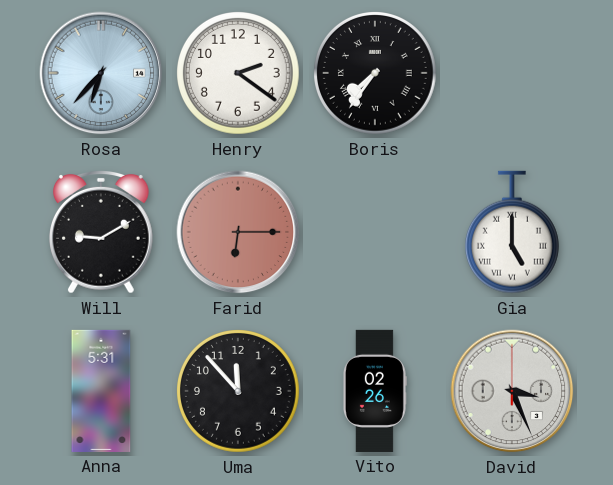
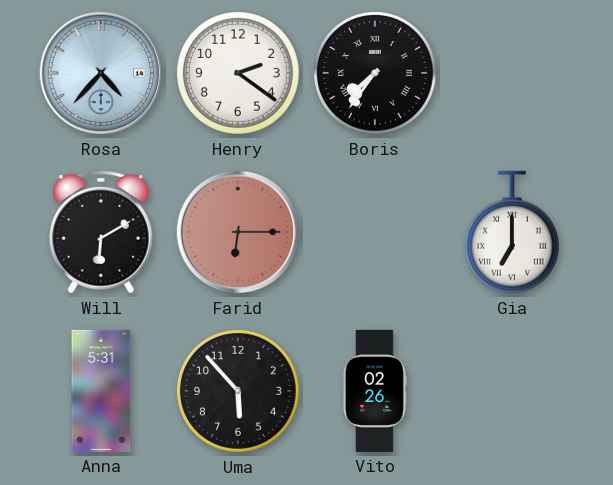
Rosa: 6:37 -> 4:37 (101, 73)
Will: 9:10 -> 6:10 (102, 232)
Gia: 5:00 -> 7:00 (512, 232)
Uma: 11:53 -> 5:53 (239, 392)
David: 3:26 -> none (512, 391)
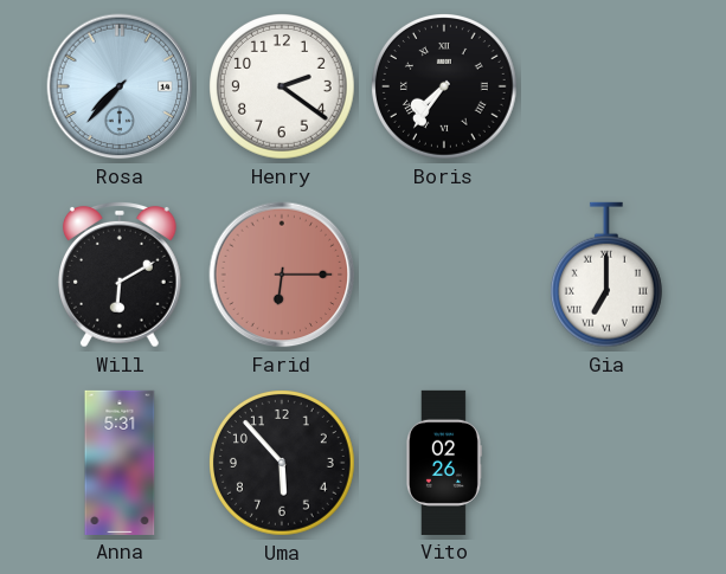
Rosa: 4:37 -> 7:37 (120, 86)
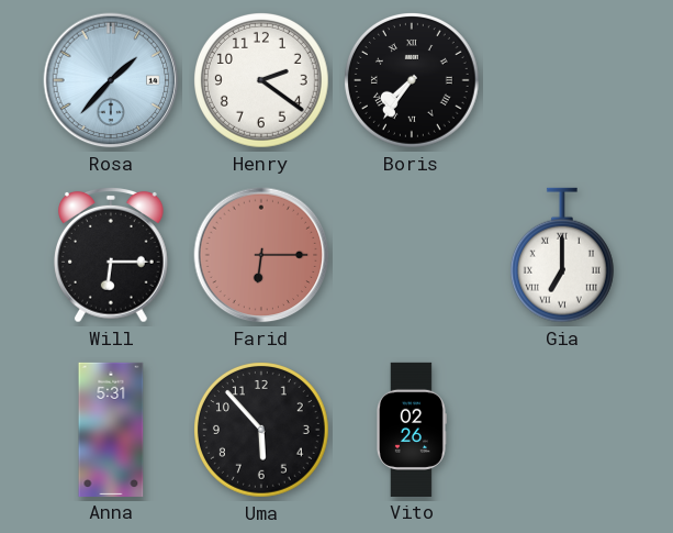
Rosa: 7:37 -> 1:37 (111, 80)
Will: 6:10 -> 6:15 (112, 255)
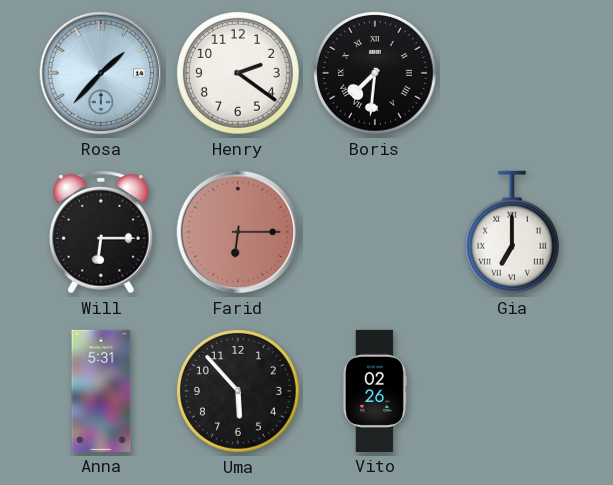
Boris: 7:36 -> 7:31 (376, 74)
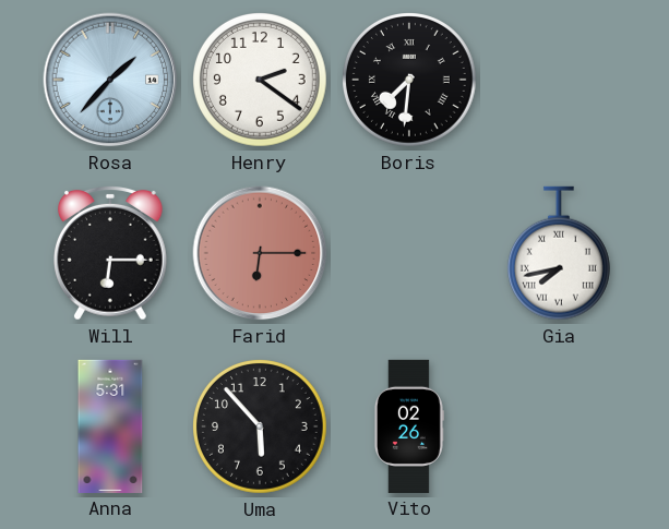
Gia: 7:00 -> 7:43 (559, 253)
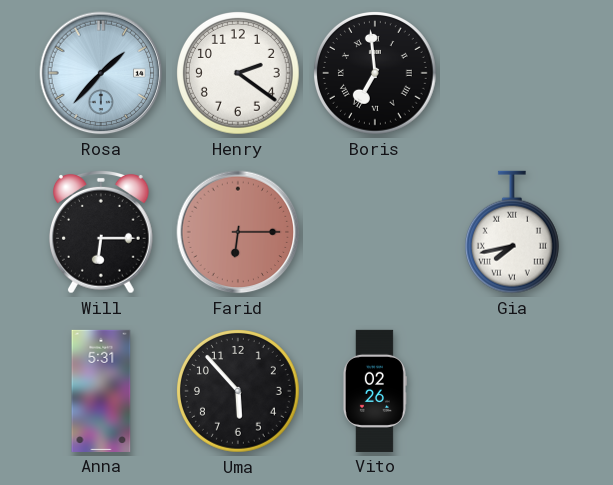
Boris: 7:31 -> 6:59 (376, 74)
